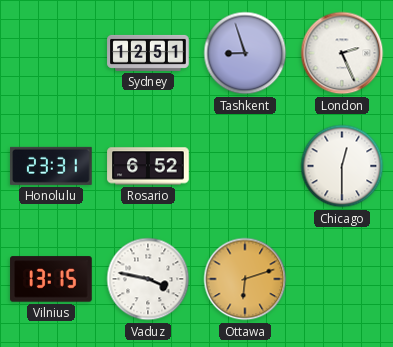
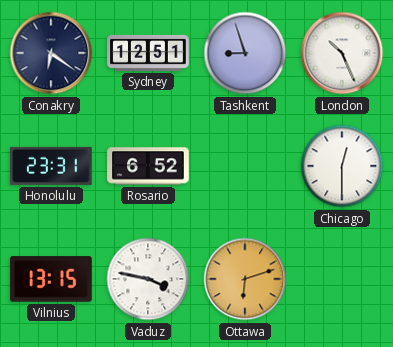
Conakry: none -> 6:21 (51, 53)
London: 2:26 -> 10:26 (342, 53)
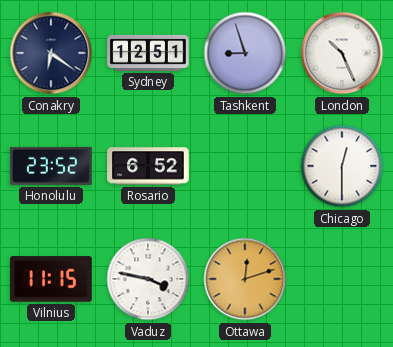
Honolulu: 23:31 -> 23:52 (52, 166)
Vilnius: 13:15 -> 11:15 (51, 279)
Ottawa: 6:12 -> 12:12 (245, 279)
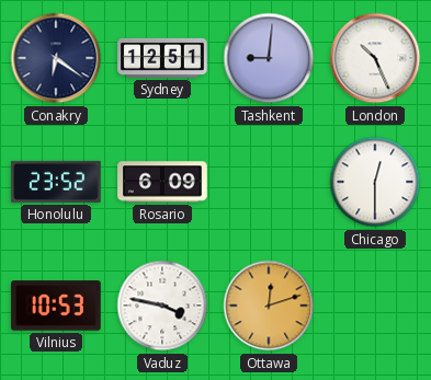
Tashkent: 8:57 -> 9:01 (269, 58)
Rosario: 6:52 -> 6:09 (162, 182)
Vilnius: 11:15 -> 10:53 (56, 306)
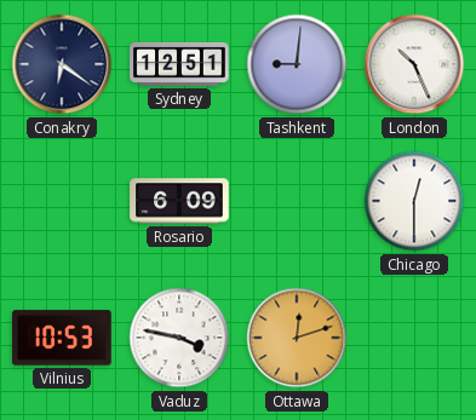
Honolulu: 23:52 -> none (57, 182)
